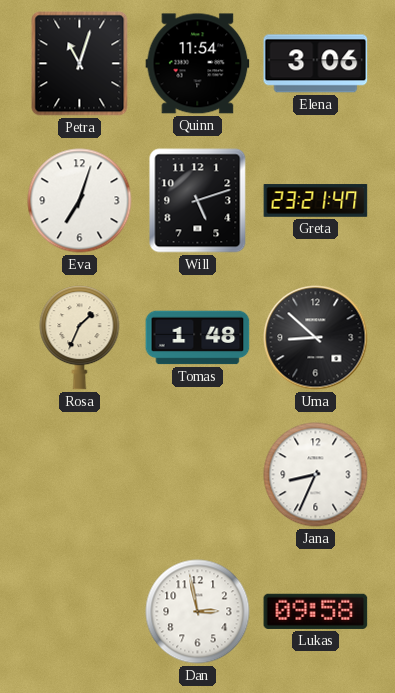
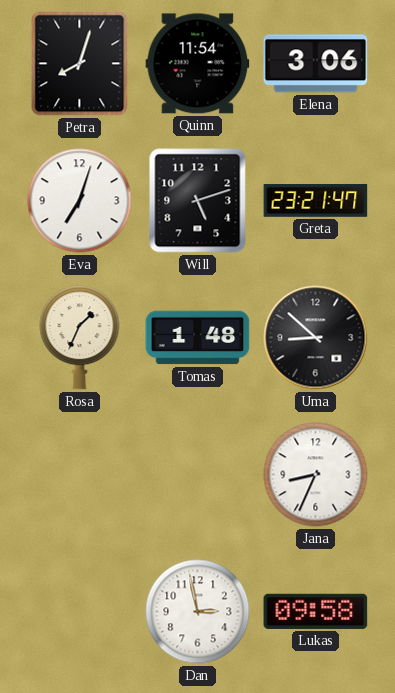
Petra: 11:03 -> 8:03 (80, 64)
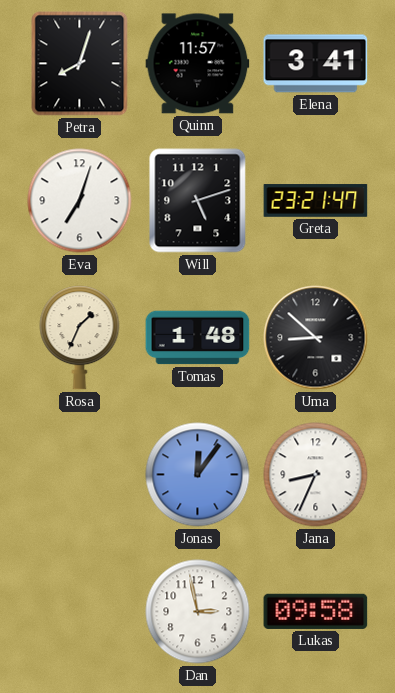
Quinn: 11:54 -> 11:57 (198, 64)
Elena: 3:06 -> 3:41 (316, 64)
Jonas: none -> 12:06 (198, 475)
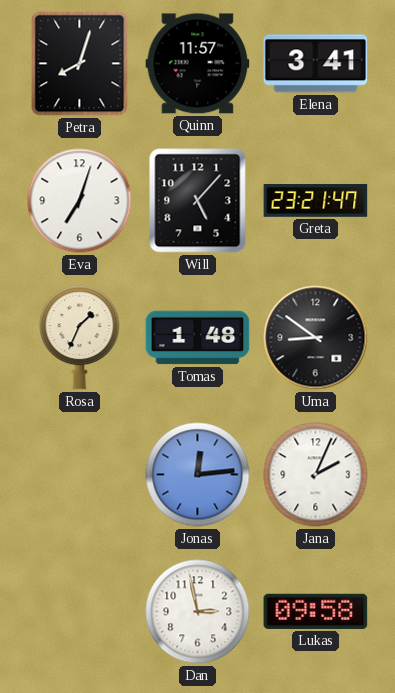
Will: 5:12 -> 5:07 (198, 201)
Uma: 8:52 -> 8:51 (316, 338)
Jonas: 12:06 -> 12:14 (198, 475)
Jana: 8:34 -> 2:04 (316, 475)
